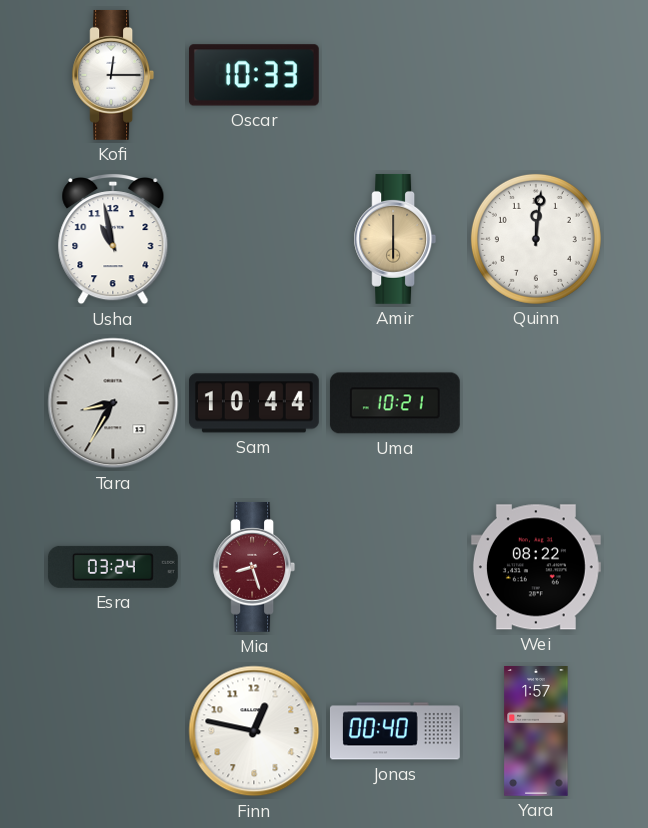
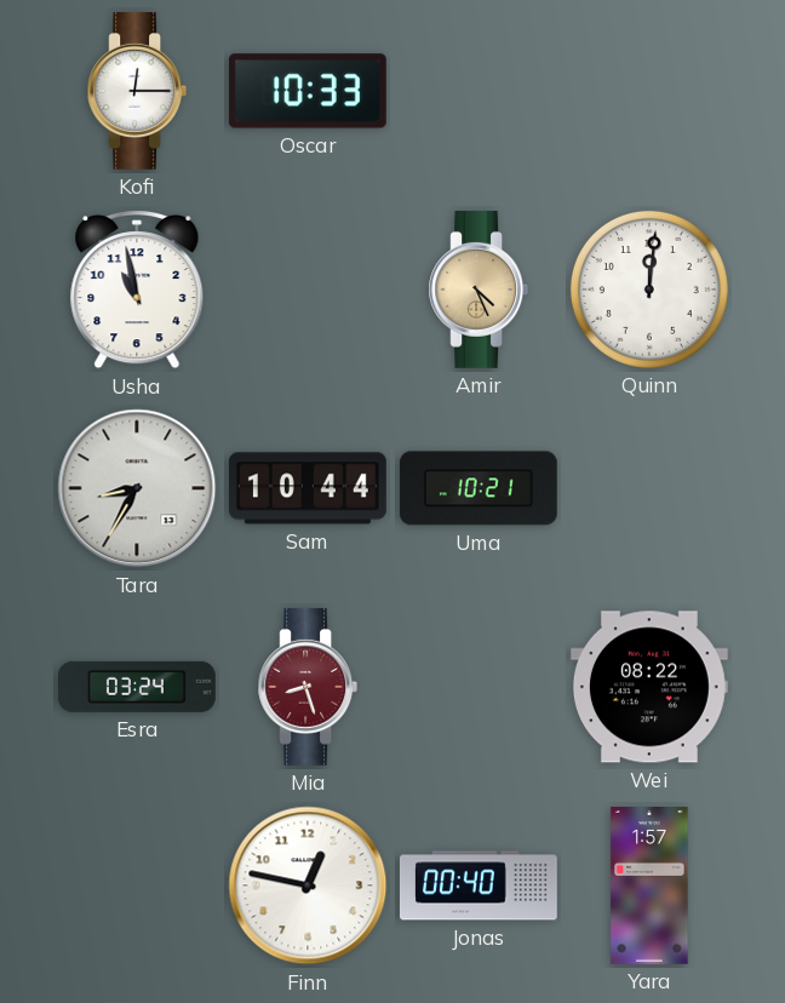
Amir: 6:00 -> 4:26 (479, 290)
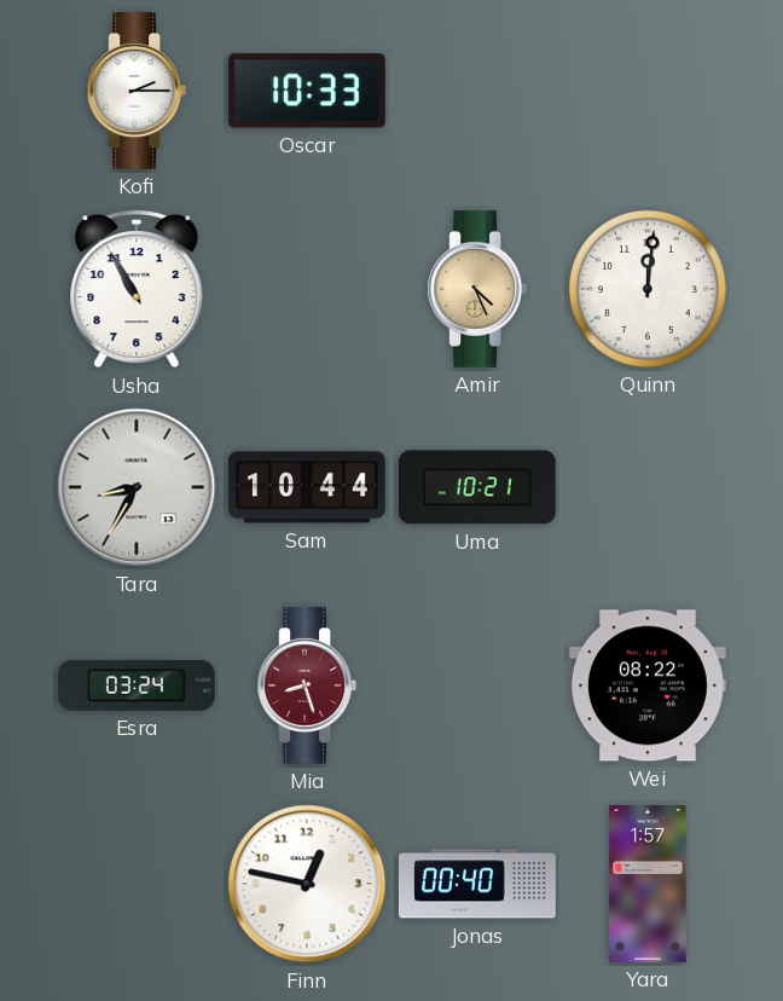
Kofi: 12:15 -> 2:15 (137, 91)
Usha: 10:58 -> 10:55 (137, 290)
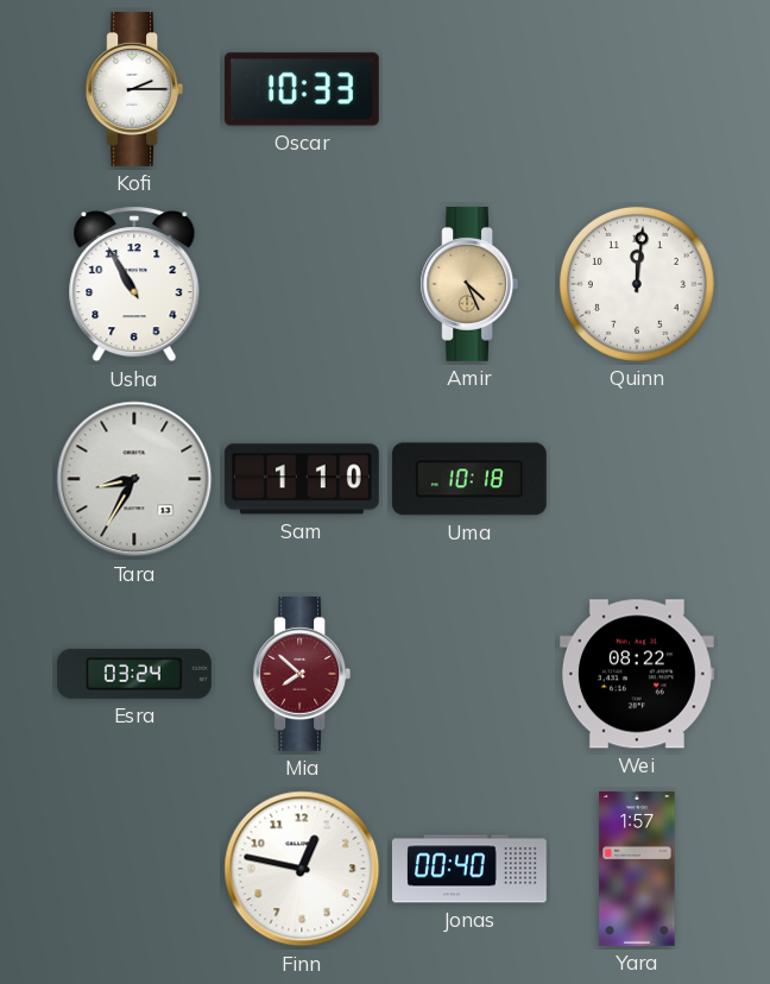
Sam: 10:44 -> 1:10 (302, 479)
Uma: 10:21 -> 10:18 (469, 479)
Mia: 8:27 -> 7:52 (302, 674)
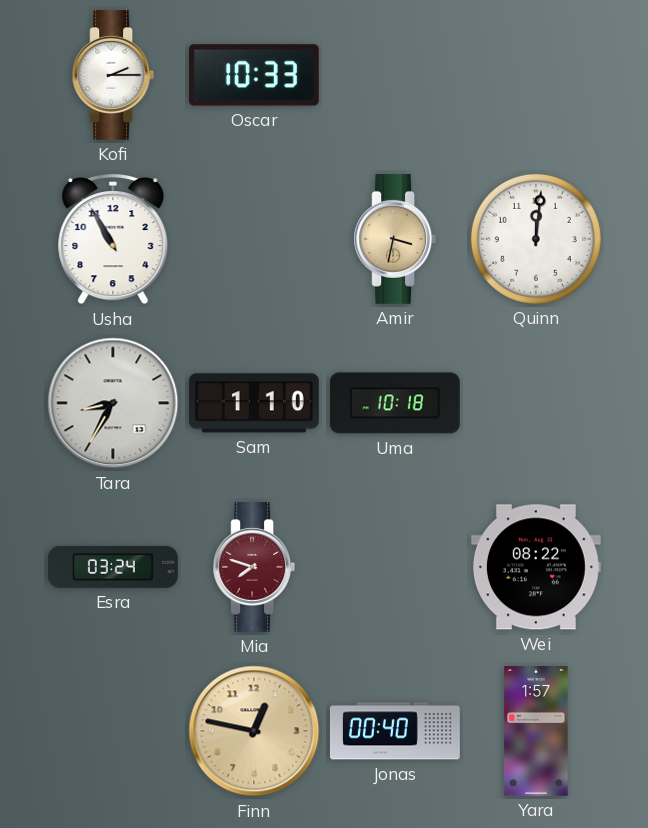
Amir: 4:26 -> 3:32 (395, 239)
Mia: 7:52 -> 7:48 (254, 567)
Finn dial: white -> champagne (254, 731)
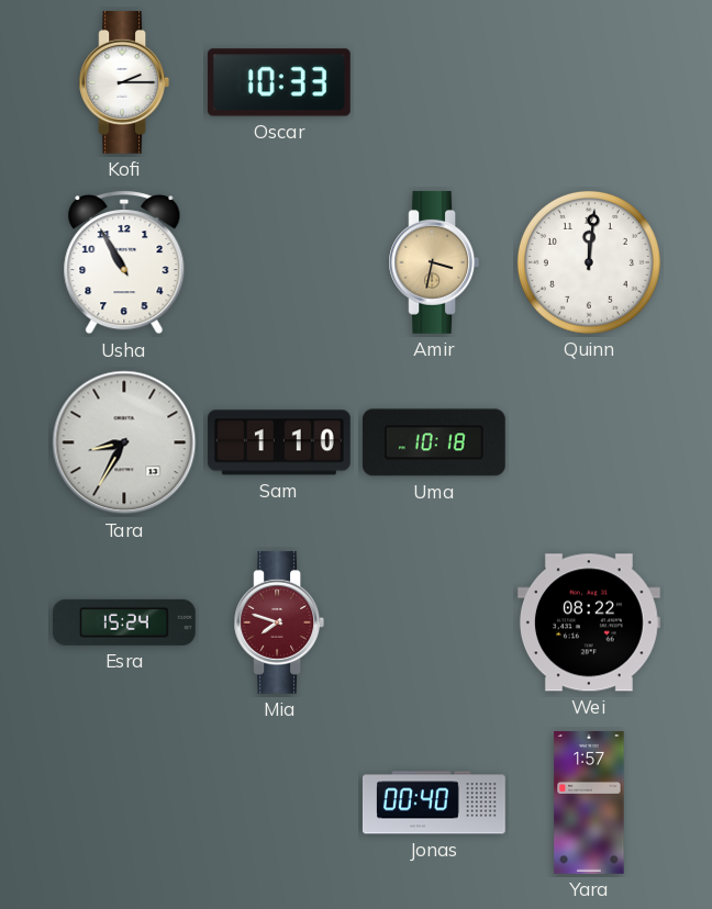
Esra: 03:24 -> 15:24 (124, 622)
Finn: 12:47 -> none (254, 731)
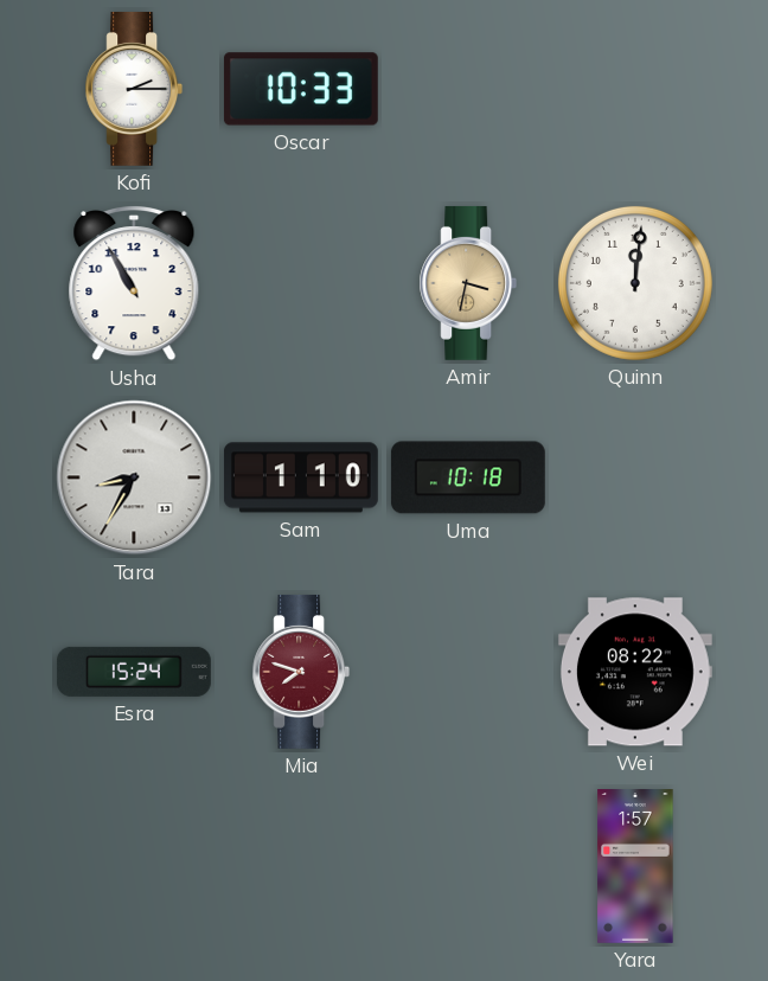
Jonas: 00:40 -> none (434, 803)
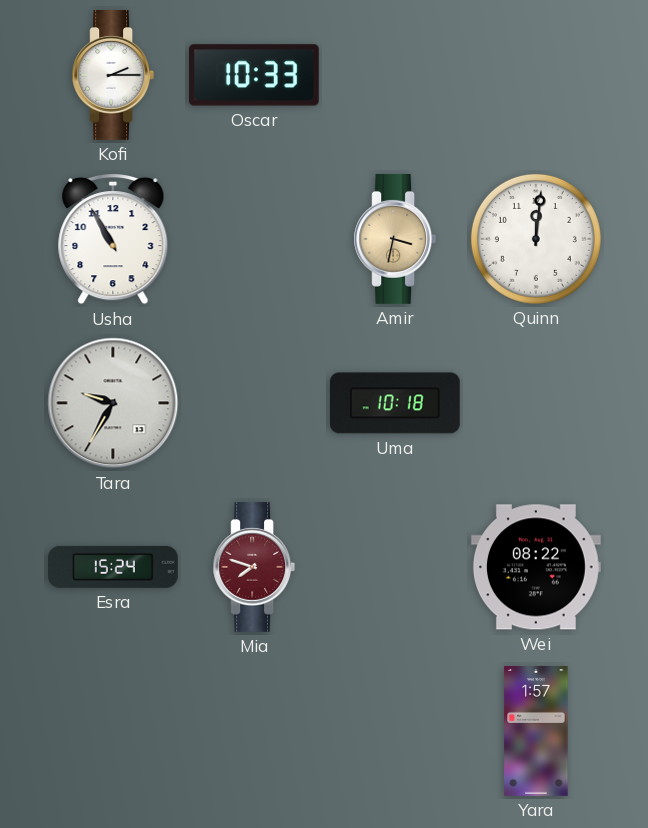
Tara: 8:35 -> 9:35 (113, 403)
Sam: 1:10 -> none (301, 477)
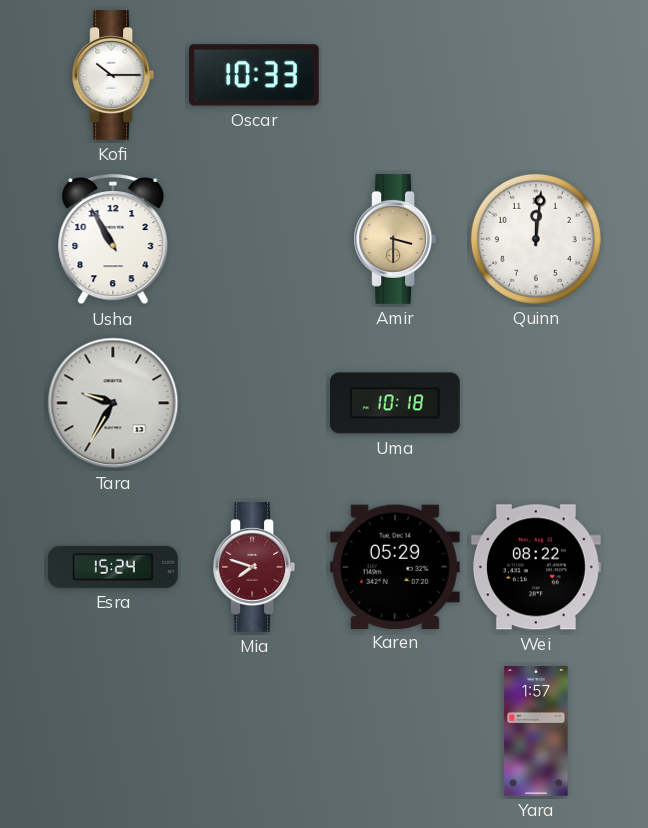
Kofi: 2:15 -> 10:15 (113, 75)
Amir: 3:32 -> 3:30 (395, 239)
Karen: none -> 05:29 (395, 566)
